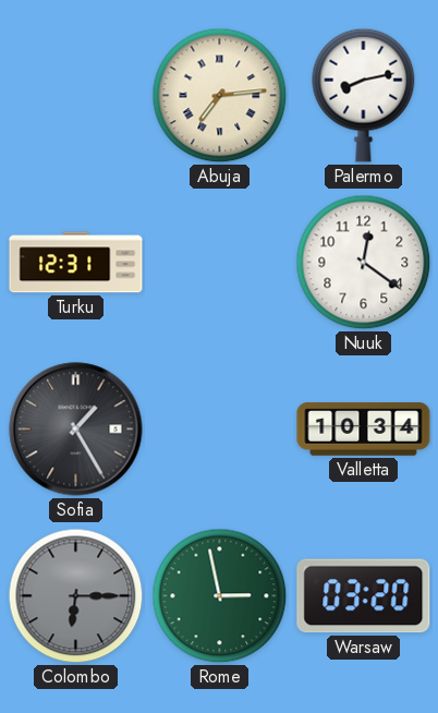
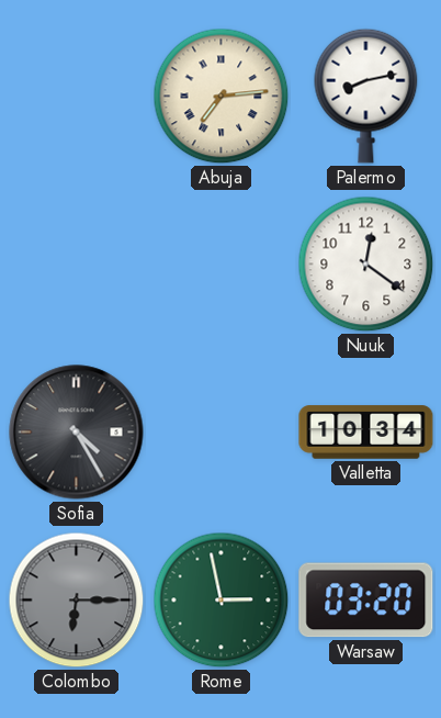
Turku: 12:31 -> none (76, 263)
Sofia: 1:25 -> 4:25 (77, 433)
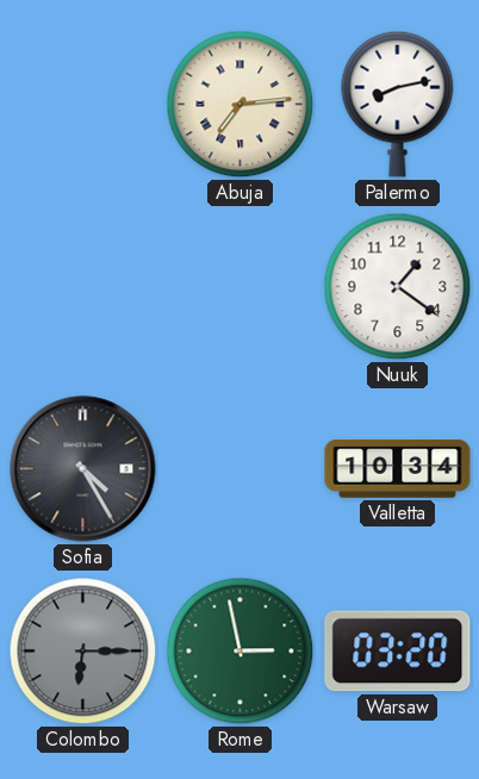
Nuuk: 12:21 -> 1:21 (398, 287)
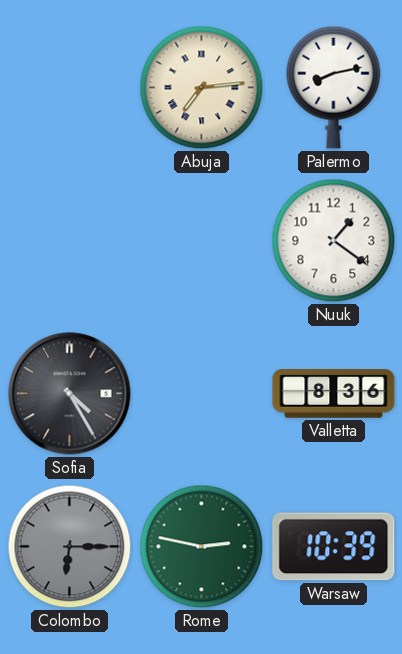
Valletta: 10:34 -> 8:36 (334, 394)
Rome: 2:58 -> 2:47 (202, 547)
Warsaw: 03:20 -> 10:39 (334, 547)
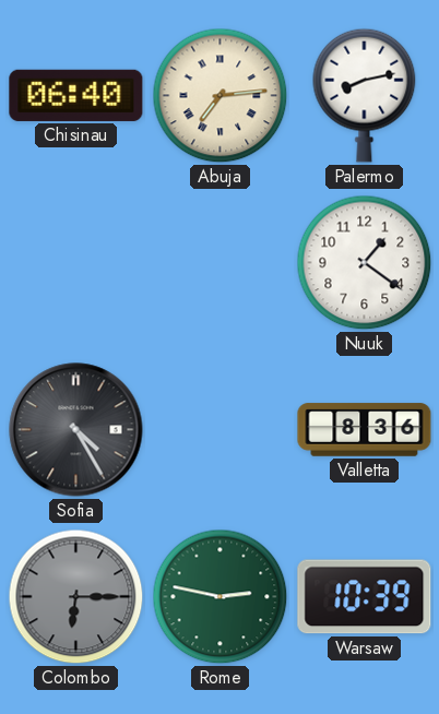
Chisinau: none -> 06:40 (76, 95)
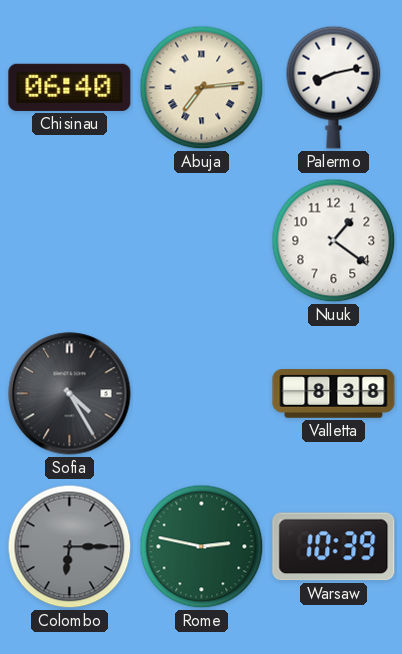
Valletta: 8:36 -> 8:38 (334, 394)
